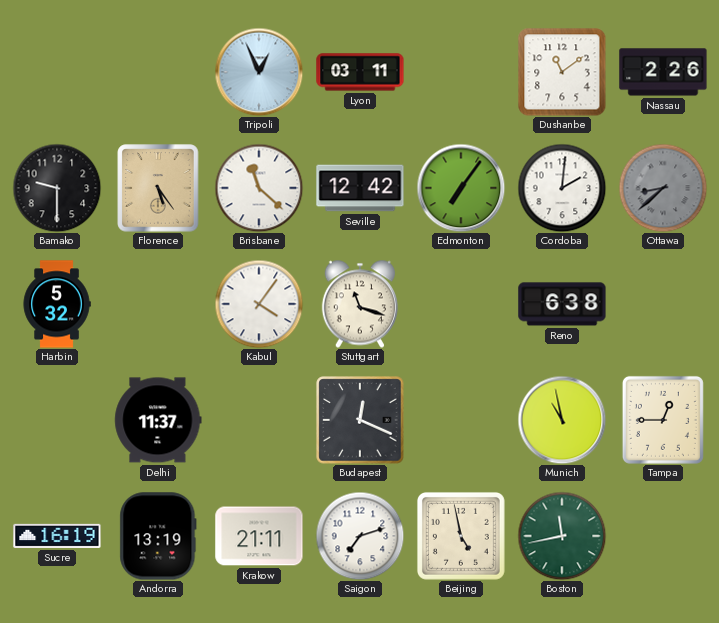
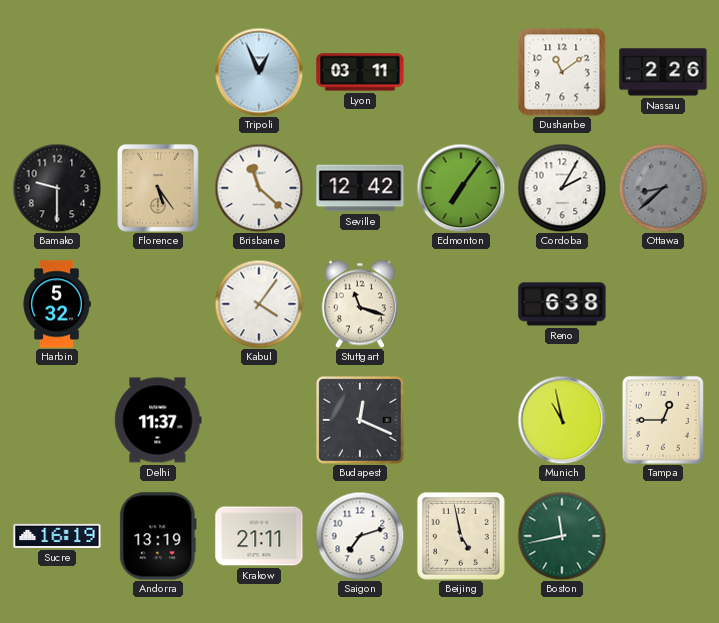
Cordoba: 2:01 -> 2:05 (562, 188)
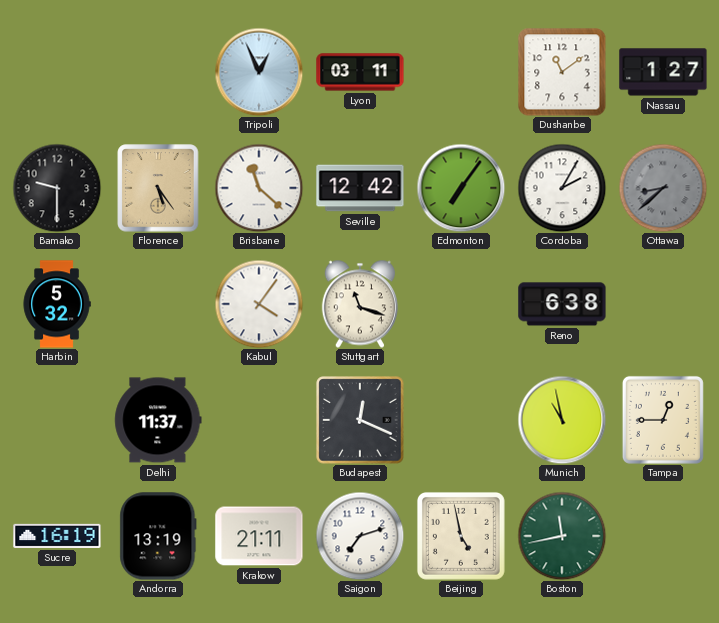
Nassau: 2:26 -> 1:27 (663, 72)
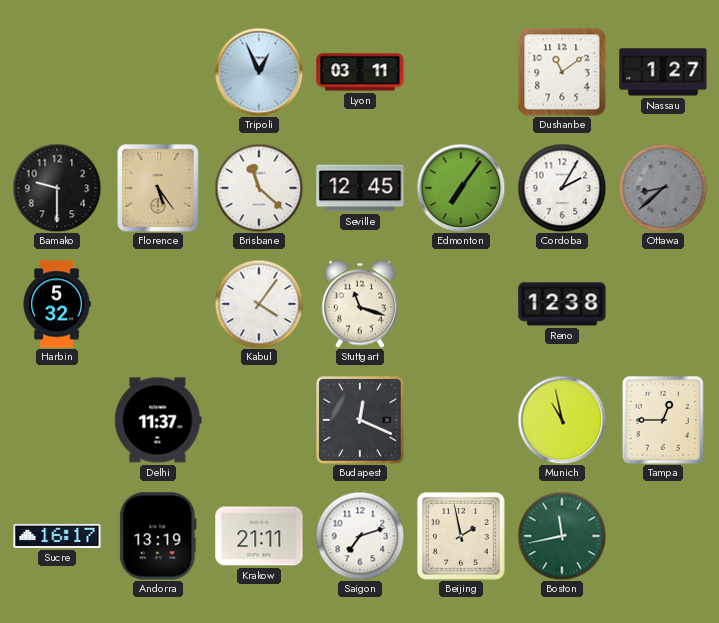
Seville: 12:42 -> 12:45 (360, 188)
Reno: 6:38 -> 12:38 (562, 304)
Sucre: 16:19 -> 16:17 (57, 536)
Beijing: 4:58 -> 1:58 (461, 536)
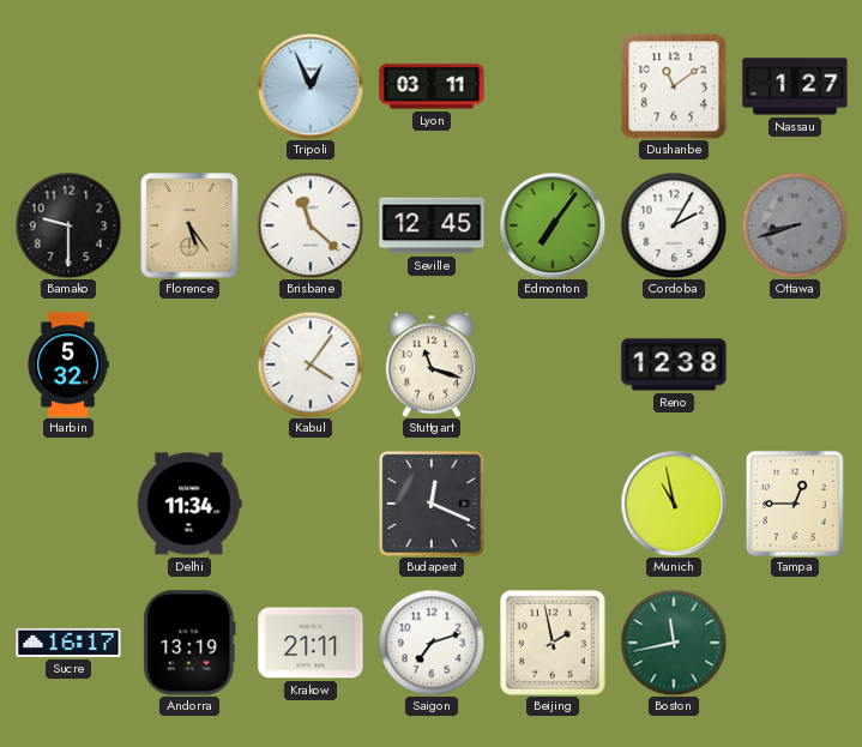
Ottawa: 8:38 -> 8:42 (795, 225)
Delhi: 11:37 -> 11:34 (189, 504)
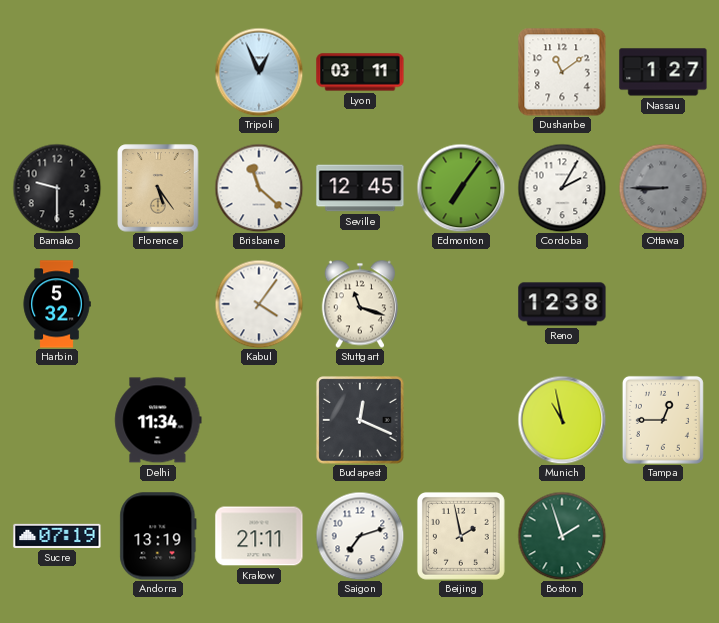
Ottawa: 8:42 -> 8:45 (663, 188)
Sucre: 16:17 -> 07:19 (57, 536)
Boston: 11:43 -> 1:57 (562, 536)
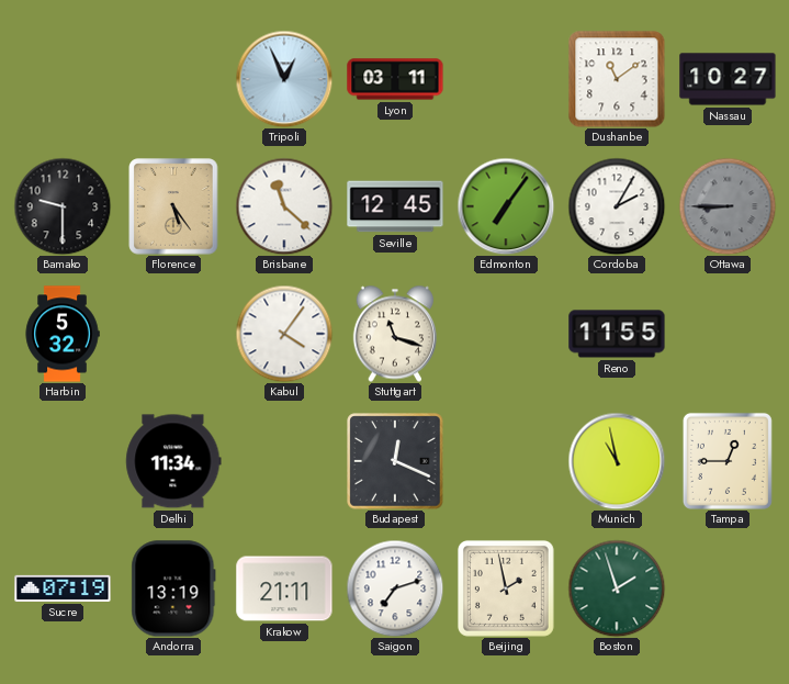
Nassau: 1:27 -> 10:27 (728, 79)
Reno: 12:38 -> 11:55 (617, 334)
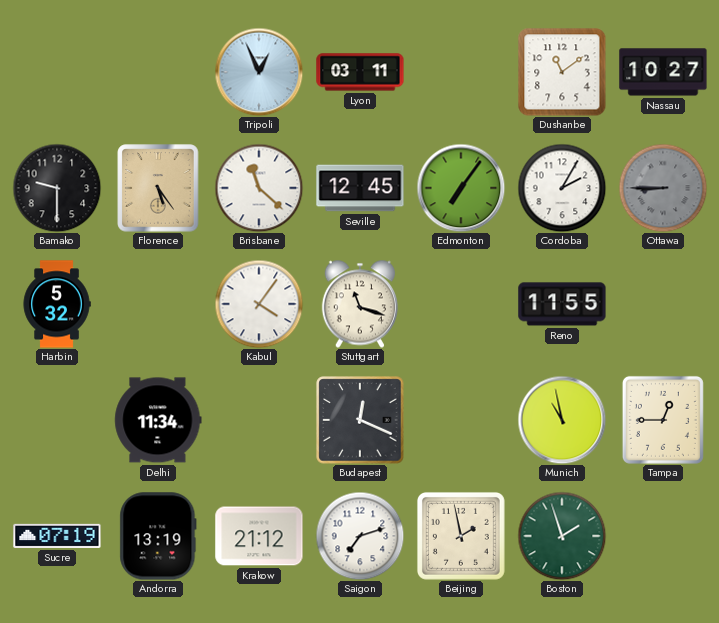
Krakow: 21:11 -> 21:12 (259, 536)
